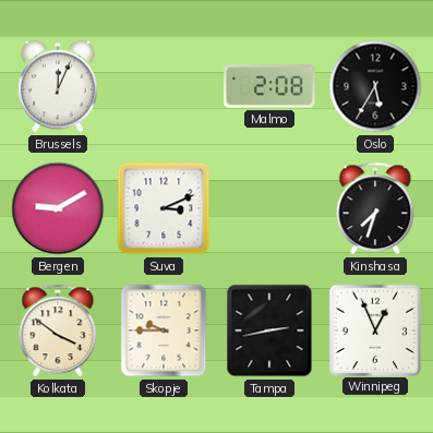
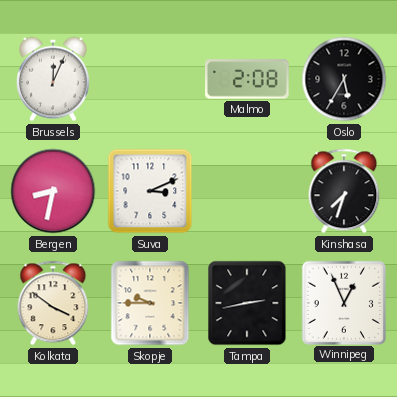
Bergen: 9:10 -> 8:32 (53, 191)
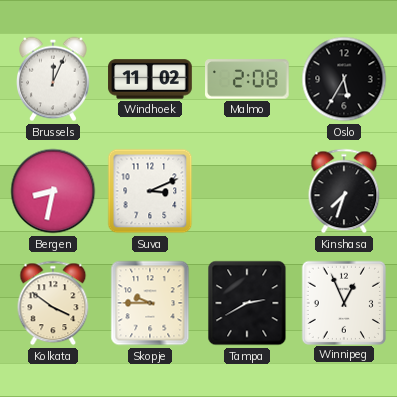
Windhoek: none -> 11:02 (150, 79)
Tampa: 2:43 -> 2:40 (247, 303)
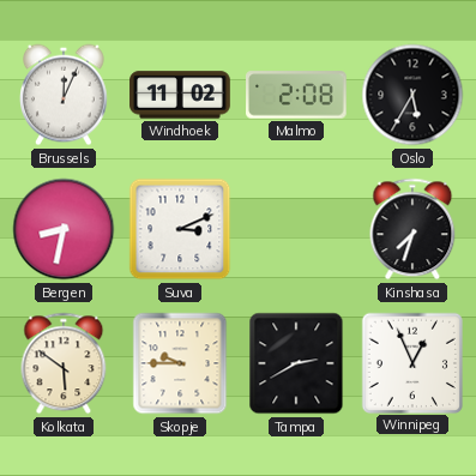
Kolkata: 3:51 -> 5:51 (64, 363)
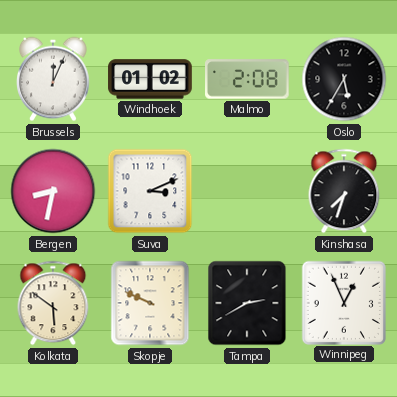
Windhoek: 11:02 -> 01:02 (150, 79)
Skopje: 9:45 -> 9:49 (150, 303)
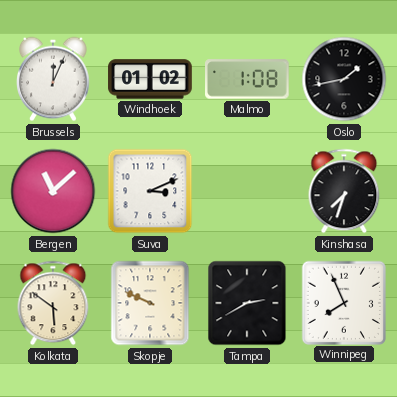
Malmo: 2:08 -> 1:08 (248, 79)
Oslo: 5:35 -> 1:43 (344, 79)
Bergen: 8:32 -> 11:08 (53, 191)
Winnipeg: 12:56 -> 7:56 (343, 302)
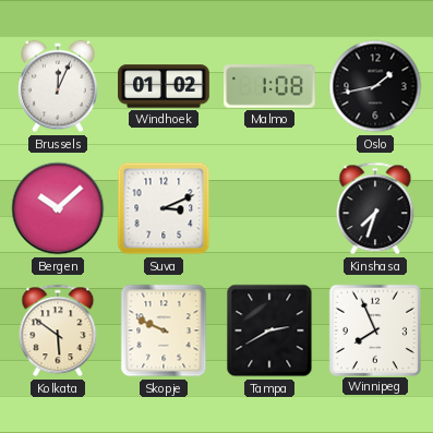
Bergen: 11:08 -> 10:08 (58, 208)
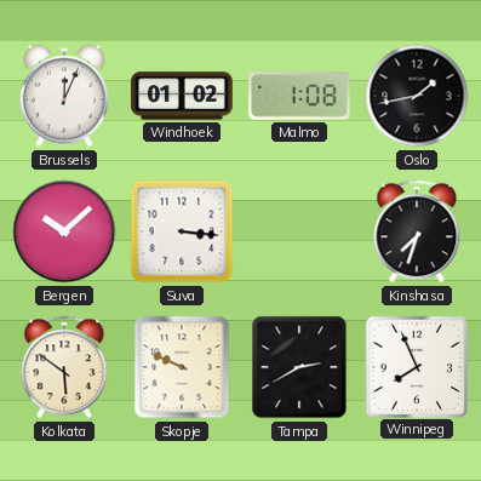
Suva: 3:11 -> 3:16 (182, 231)
